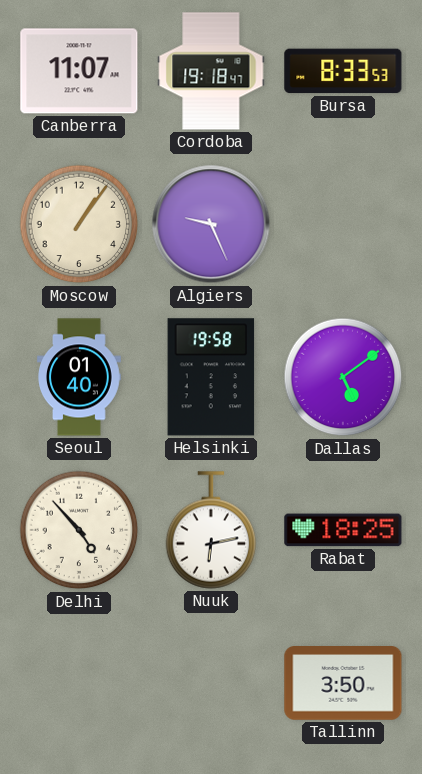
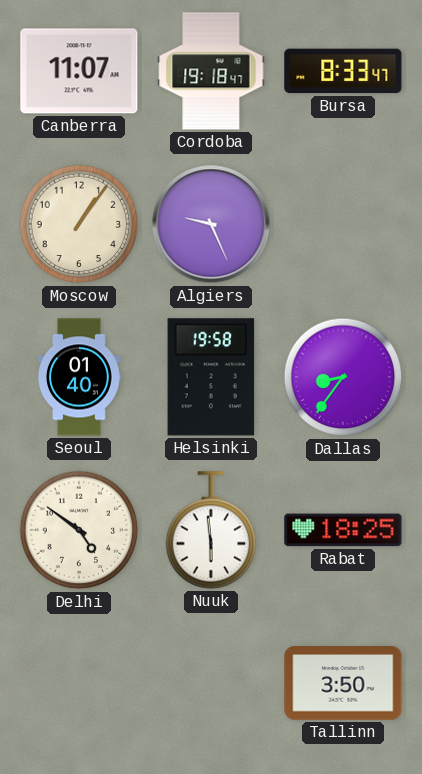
Bursa: 8:33:53 -> 8:33:47 (343, 71)
Dallas: 5:09 -> 8:36 (343, 377)
Delhi: 4:53 -> 4:51 (79, 530)
Nuuk: 6:13 -> 5:59 (211, 530)
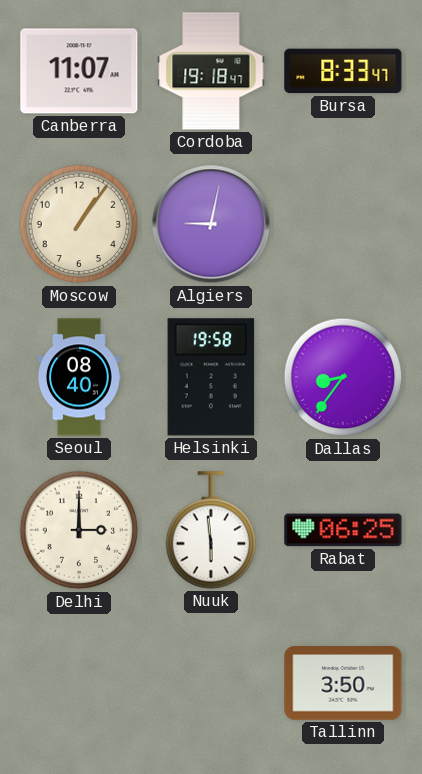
Algiers: 9:26 -> 9:02 (211, 224)
Seoul: 01:40 -> 08:40 (80, 377)
Delhi: 4:51 -> 3:00 (79, 530)
Rabat: 18:25 -> 06:25 (343, 530)
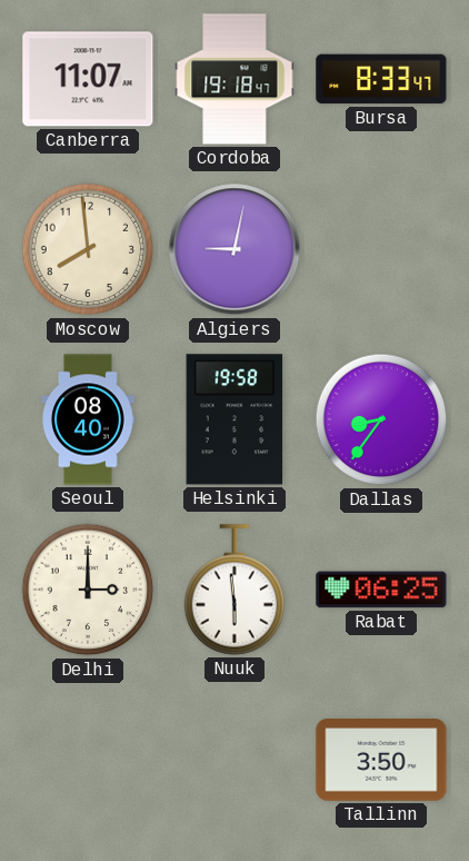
Moscow: 1:06 -> 7:59 (88, 249)
